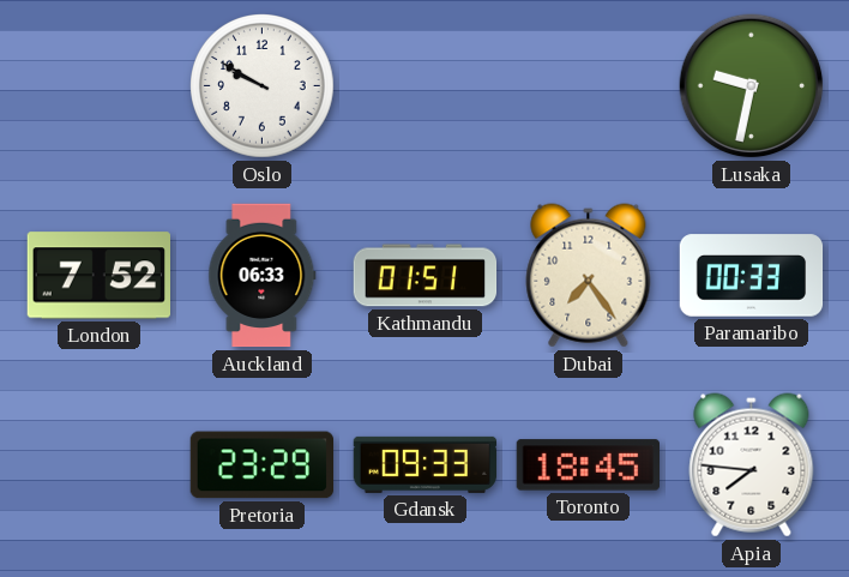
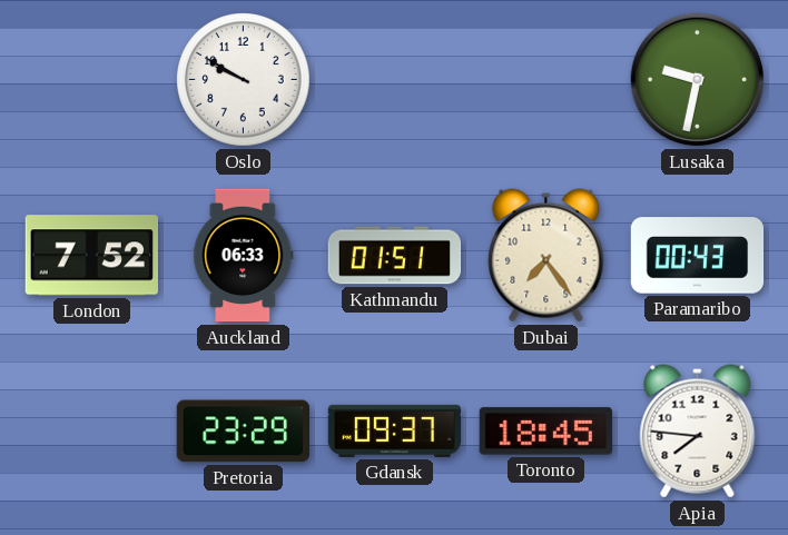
Paramaribo: 00:33 -> 00:43 (698, 256)
Gdansk: 09:33 -> 09:37 (395, 430)
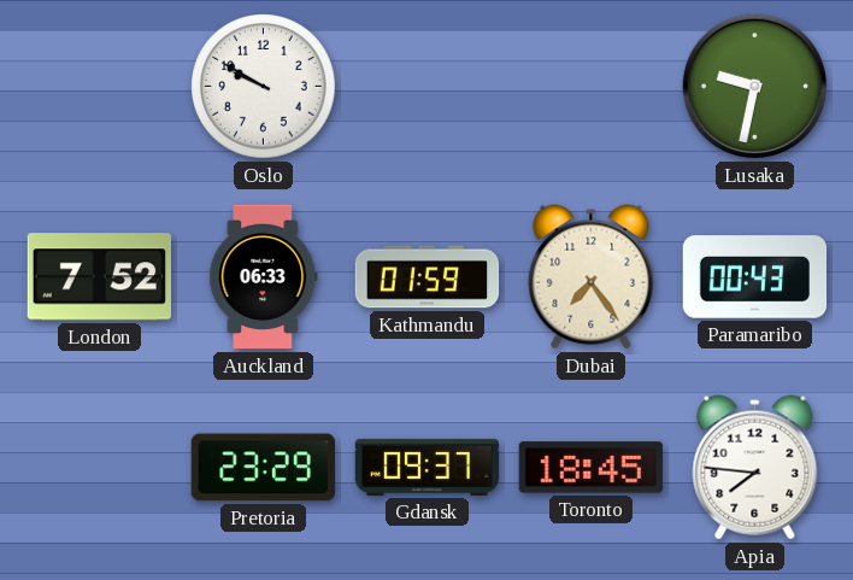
Kathmandu: 01:51 -> 01:59 (428, 277)
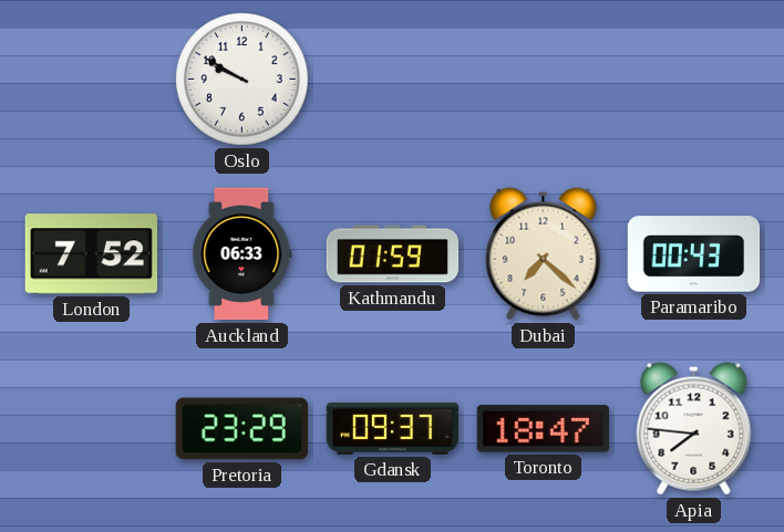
Lusaka: 9:32 -> none (755, 87)
Dubai: 7:24 -> 7:22 (544, 254)
Toronto: 18:45 -> 18:47 (543, 429)
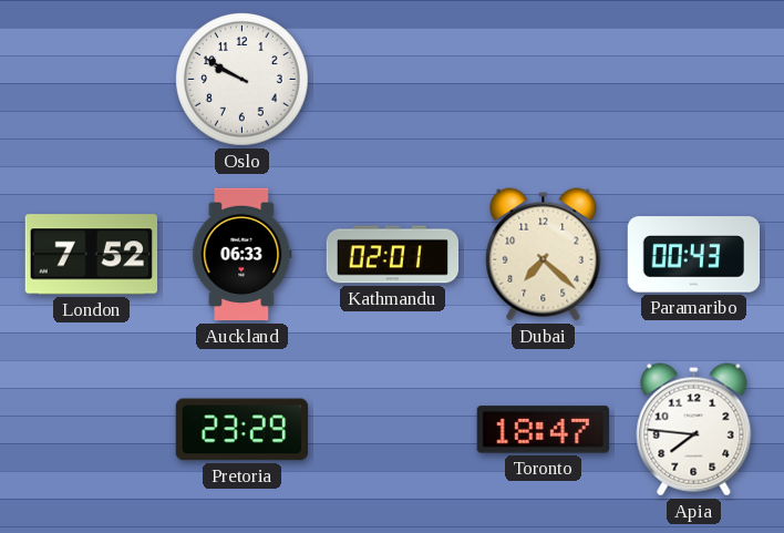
Kathmandu: 01:59 -> 02:01 (393, 255)
Gdansk: 09:37 -> none (393, 428)
